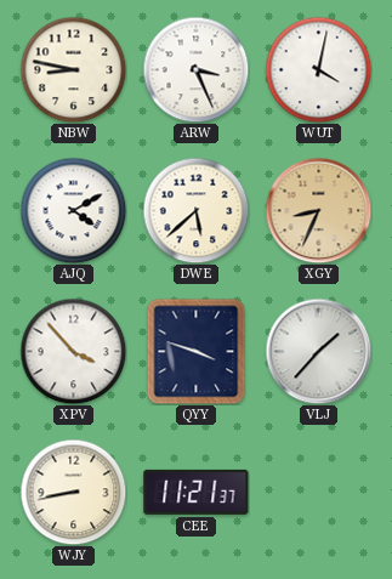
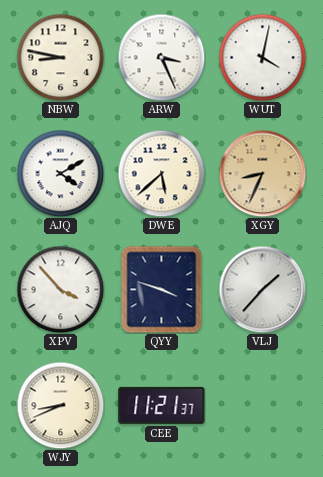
WJY: 8:43 -> 8:41 (60, 405)
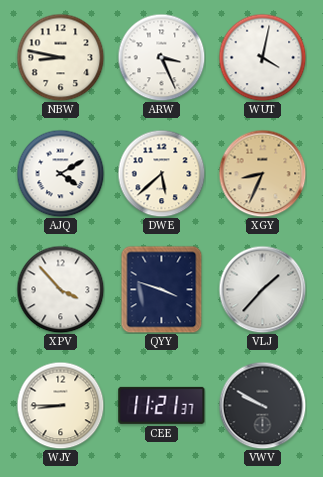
WJY: 8:41 -> 8:45 (60, 405)
VWV: none -> 9:50 (262, 405)
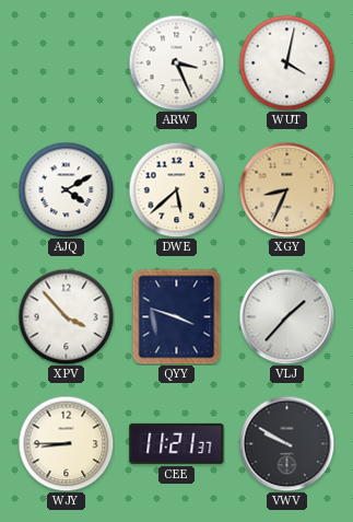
NBW: 8:47 -> none (60, 57)
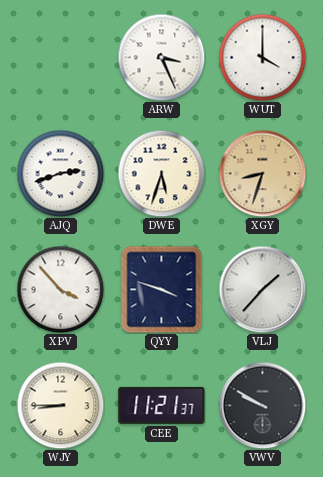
WUT: 4:02 -> 4:00 (262, 57)
AJQ: 4:10 -> 2:42 (60, 173)
DWE: 5:38 -> 5:33 (161, 173)
XGY: 8:34 -> 8:33 (262, 173)
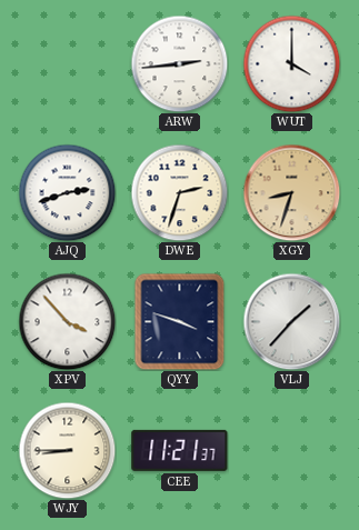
ARW: 3:26 -> 2:44 (179, 63)
DWE: 5:33 -> 2:33 (179, 192)
VWV: 9:50 -> none (262, 405)
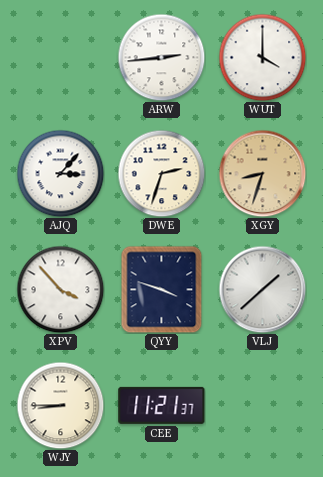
AJQ: 2:42 -> 3:07 (60, 173)
VLJ: 1:37 -> 1:38 (262, 289)
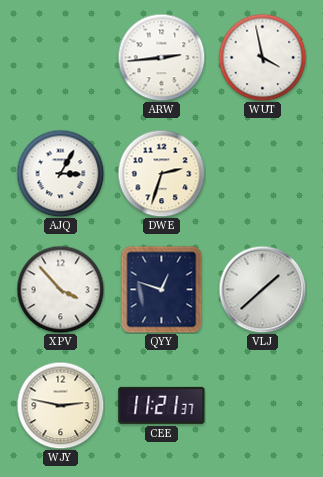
WUT: 4:00 -> 3:58 (262, 57)
AJQ: 3:07 -> 3:05 (60, 173)
XGY: 8:33 -> none (262, 173)
QYY: 3:48 -> 12:48 (162, 289)
WJY: 8:45 -> 2:47 (60, 405)
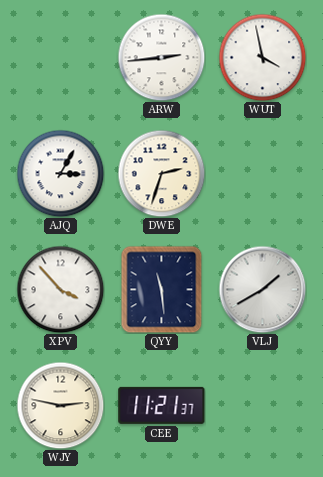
QYY: 12:48 -> 11:29 (162, 289)
VLJ: 1:38 -> 1:40 (262, 289)
